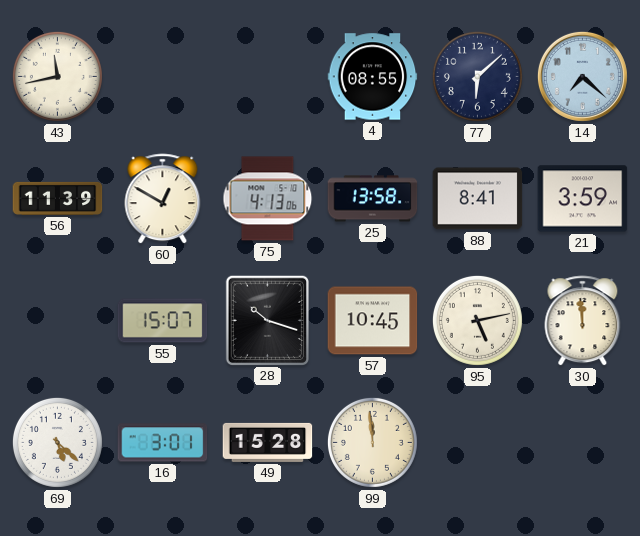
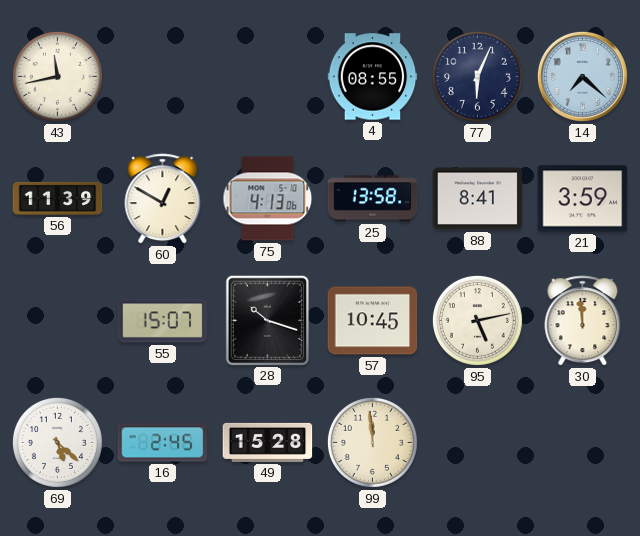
77: 6:08 -> 6:04 (477, 76)
16: 3:01 -> 2:45 (163, 443)
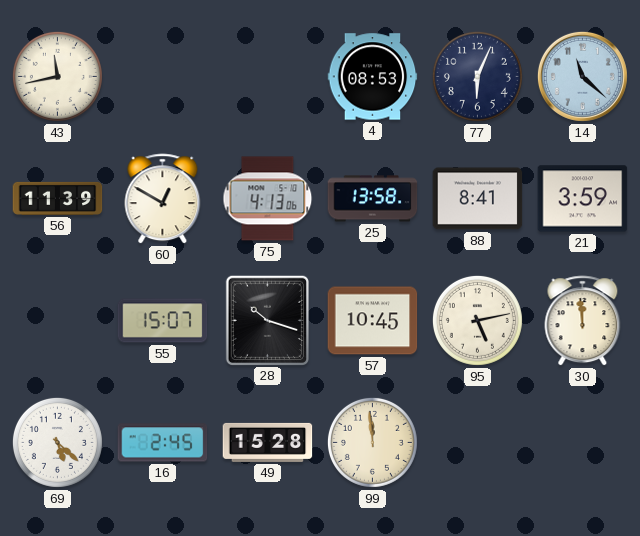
4: 08:55 -> 08:53 (373, 77)
14: 7:22 -> 11:22 (582, 76)
